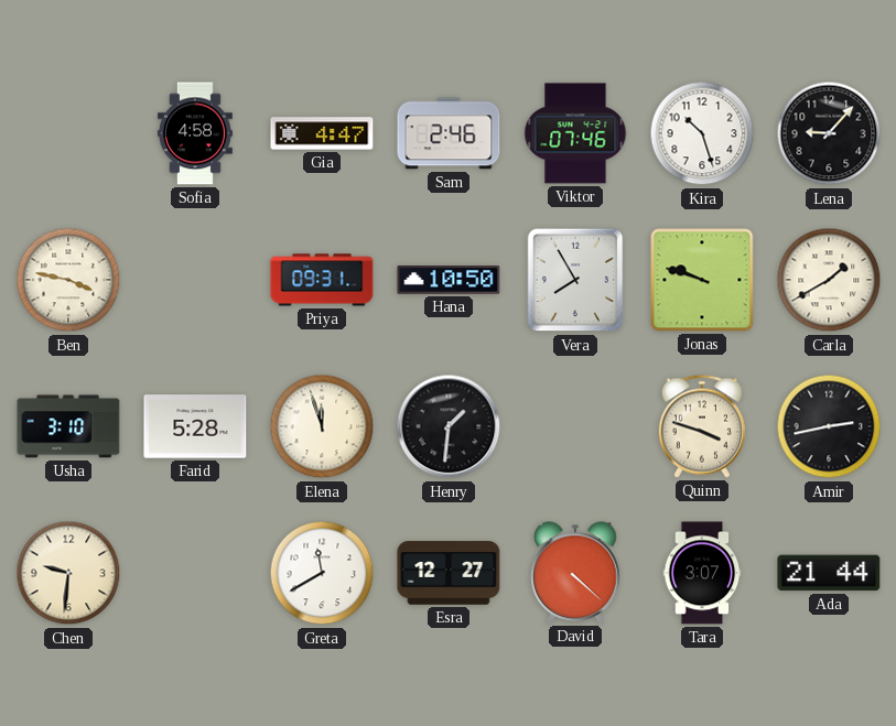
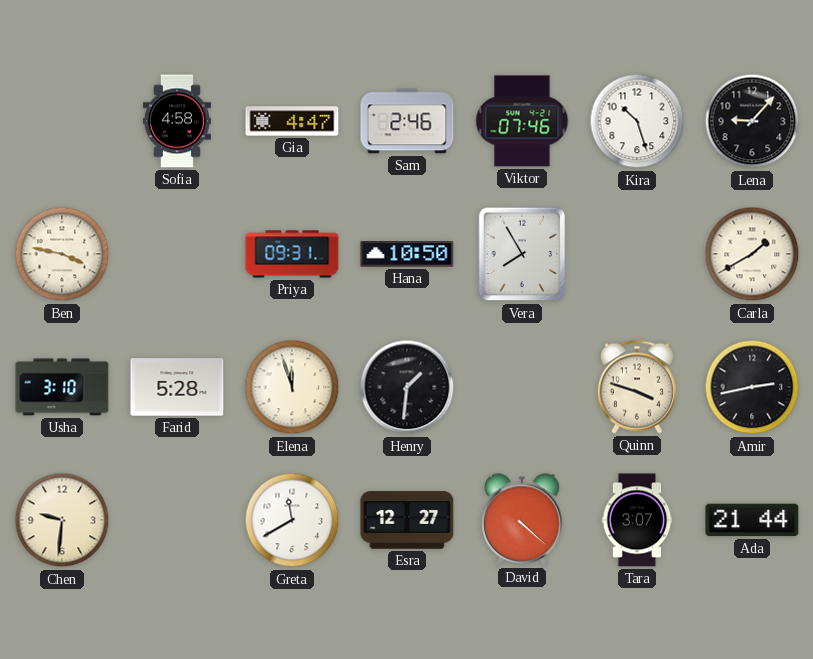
Jonas: 9:48 -> none (702, 280)
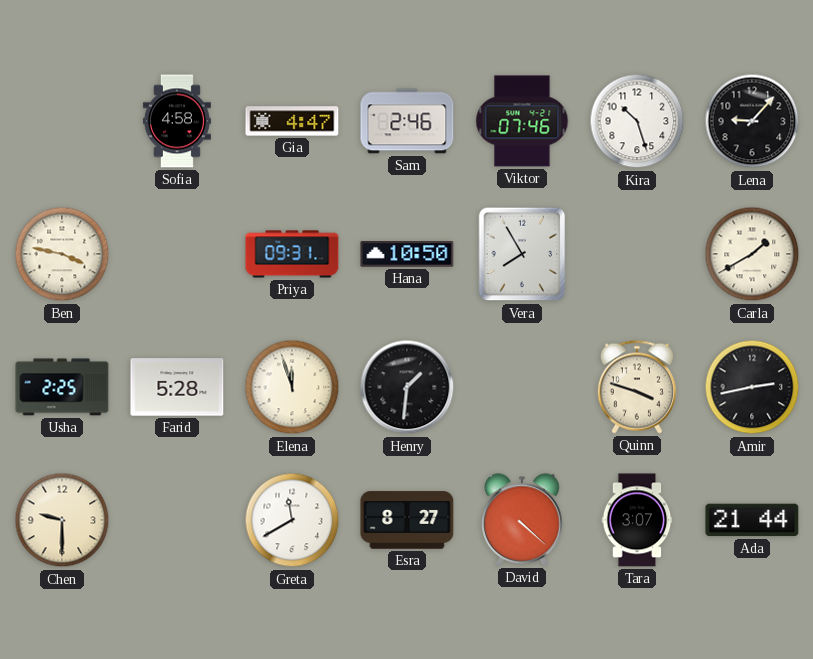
Usha: 3:10 -> 2:25 (62, 387)
Chen: 9:31 -> 9:30 (62, 520)
Esra: 12:27 -> 8:27 (407, 520)
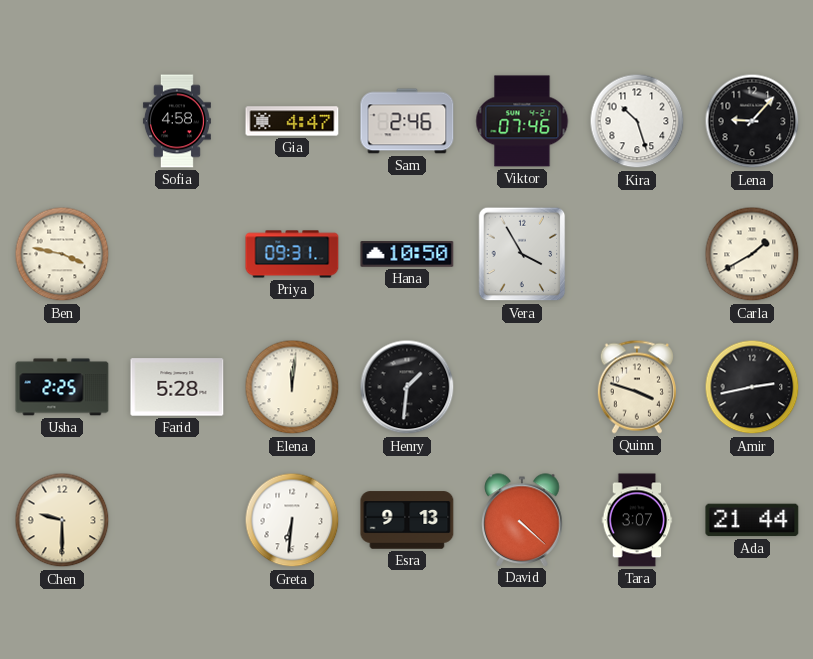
Vera: 7:55 -> 3:55 (522, 254)
Elena: 11:57 -> 12:01 (292, 387)
Greta: 11:40 -> 6:31 (292, 520)
Esra: 8:27 -> 9:13 (407, 520)
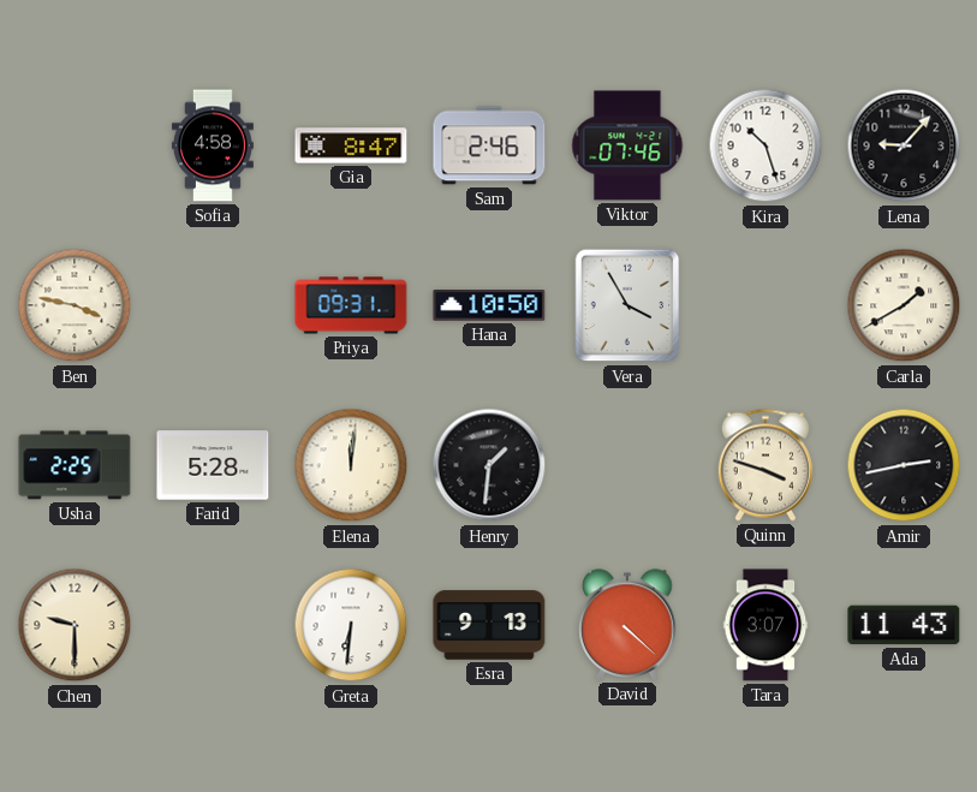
Gia: 4:47 -> 8:47 (351, 145)
Ada: 21:44 -> 11:43 (904, 625)
